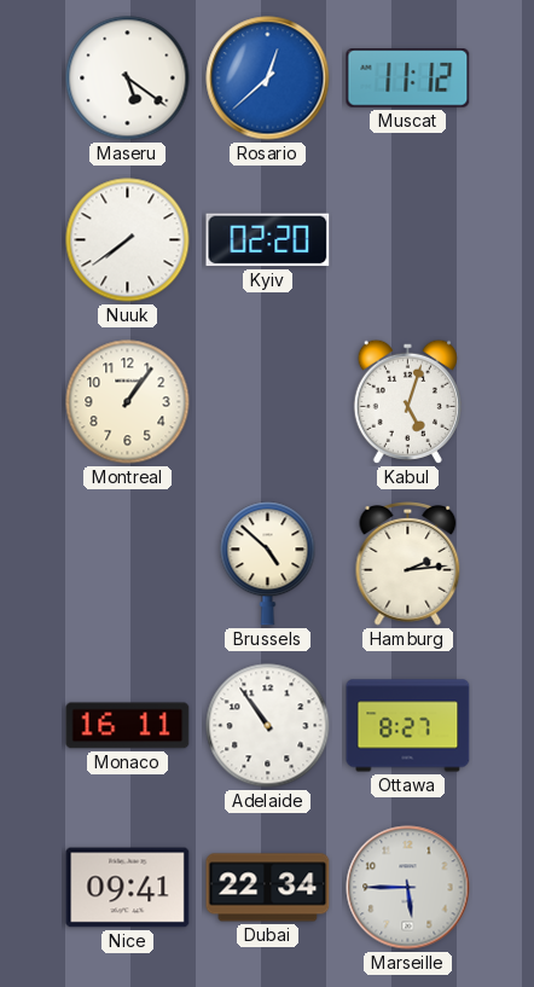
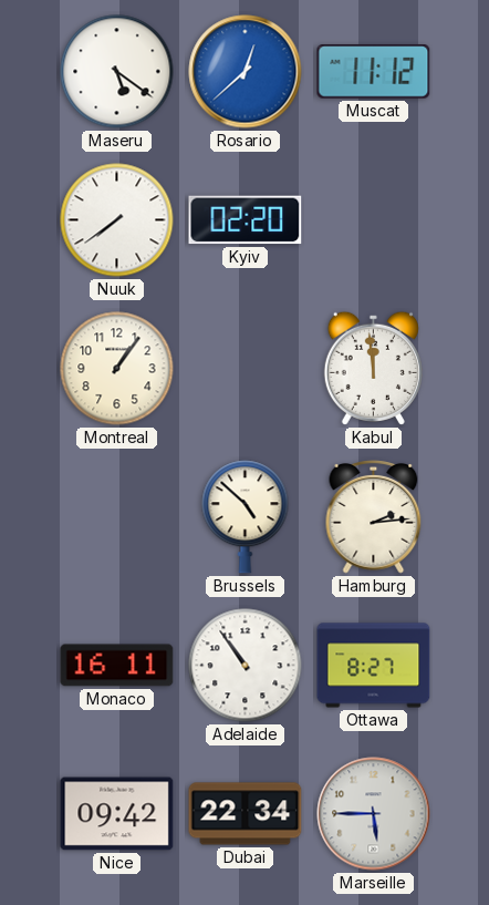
Kabul: 5:03 -> 11:59 (373, 368)
Nice: 09:41 -> 09:42 (117, 814)
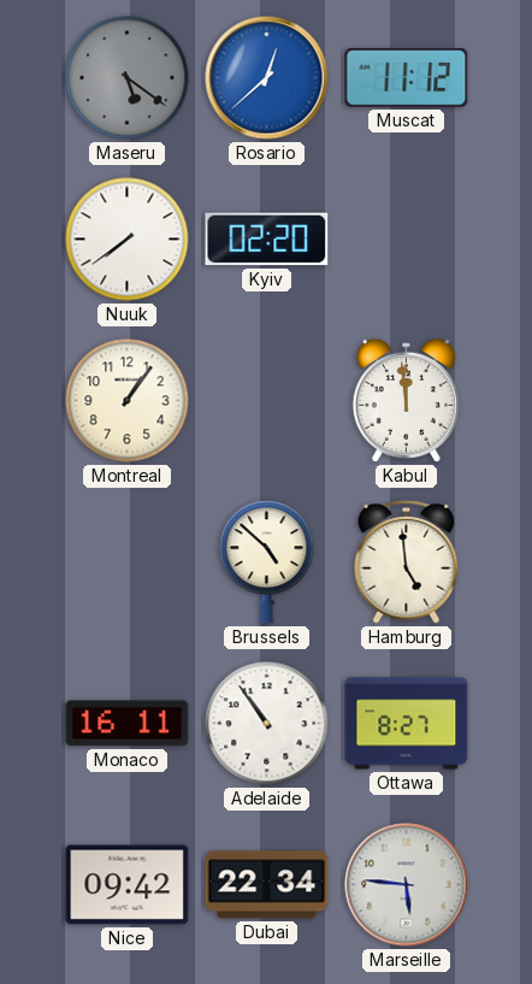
Maseru dial: white -> grey (128, 78)
Hamburg: 2:14 -> 4:59 (407, 562)
Marseille: 5:45 -> 5:46 (407, 885)
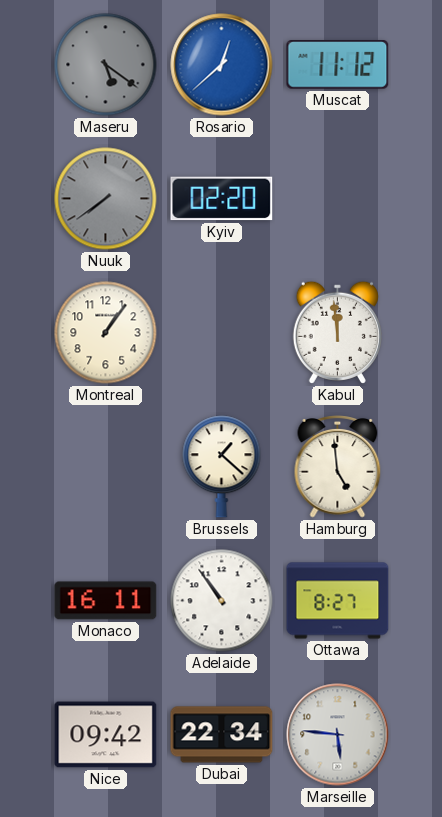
Nuuk dial: white -> grey (106, 199)
Brussels: 4:52 -> 1:22 (222, 467)
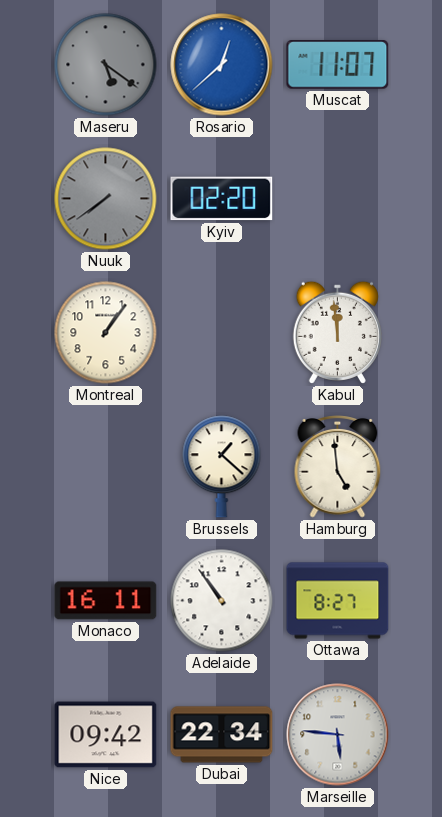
Muscat: 11:12 -> 11:07 (338, 65)
